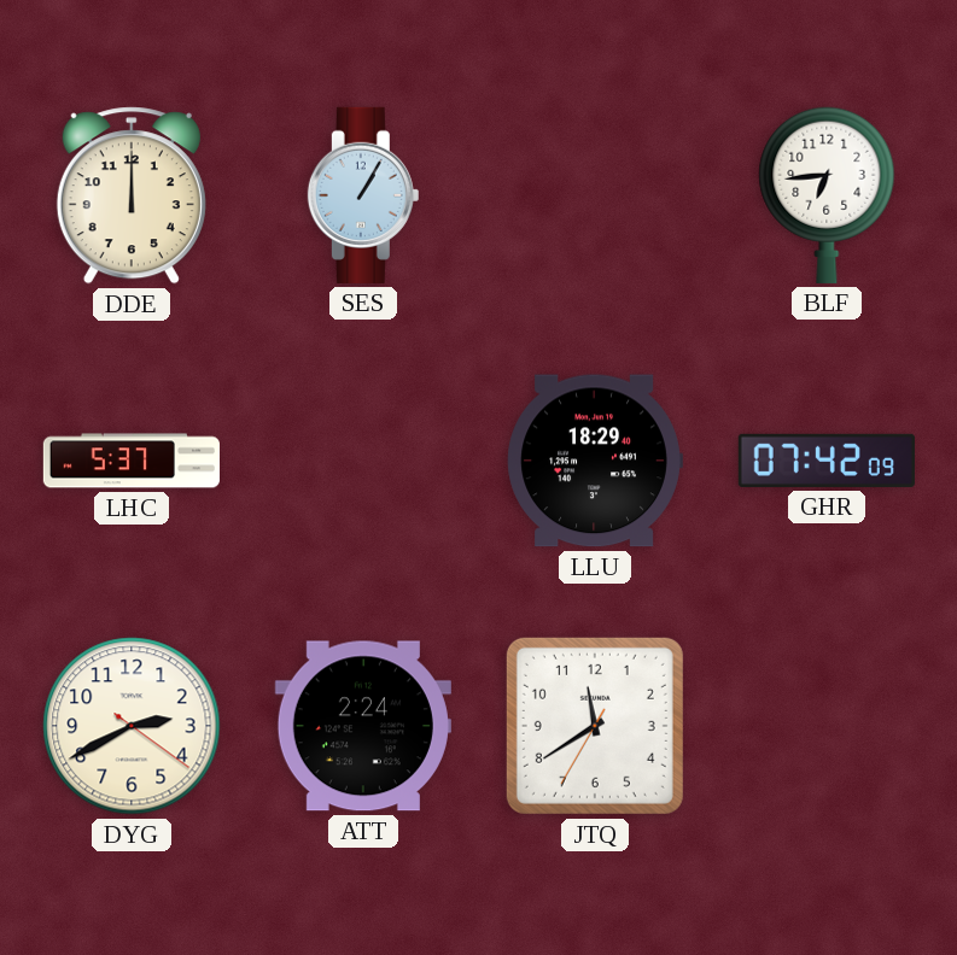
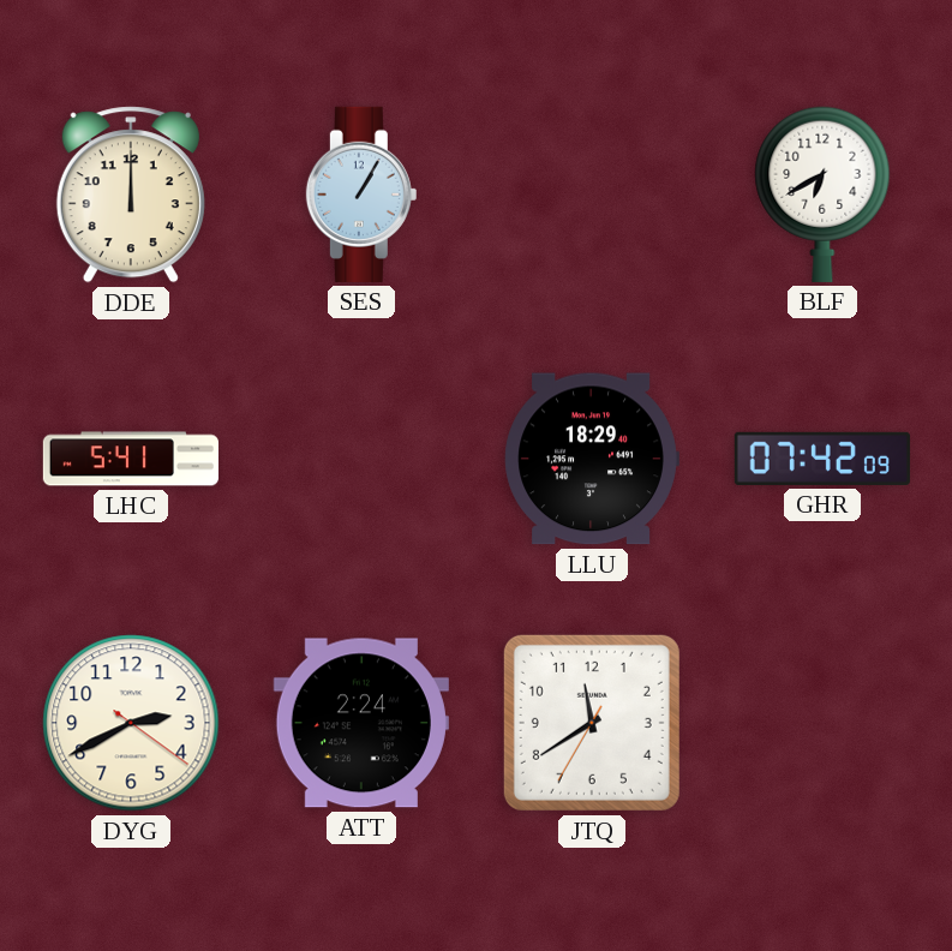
BLF: 6:44 -> 6:40 (822, 195)
LHC: 5:37 -> 5:41 (130, 459)
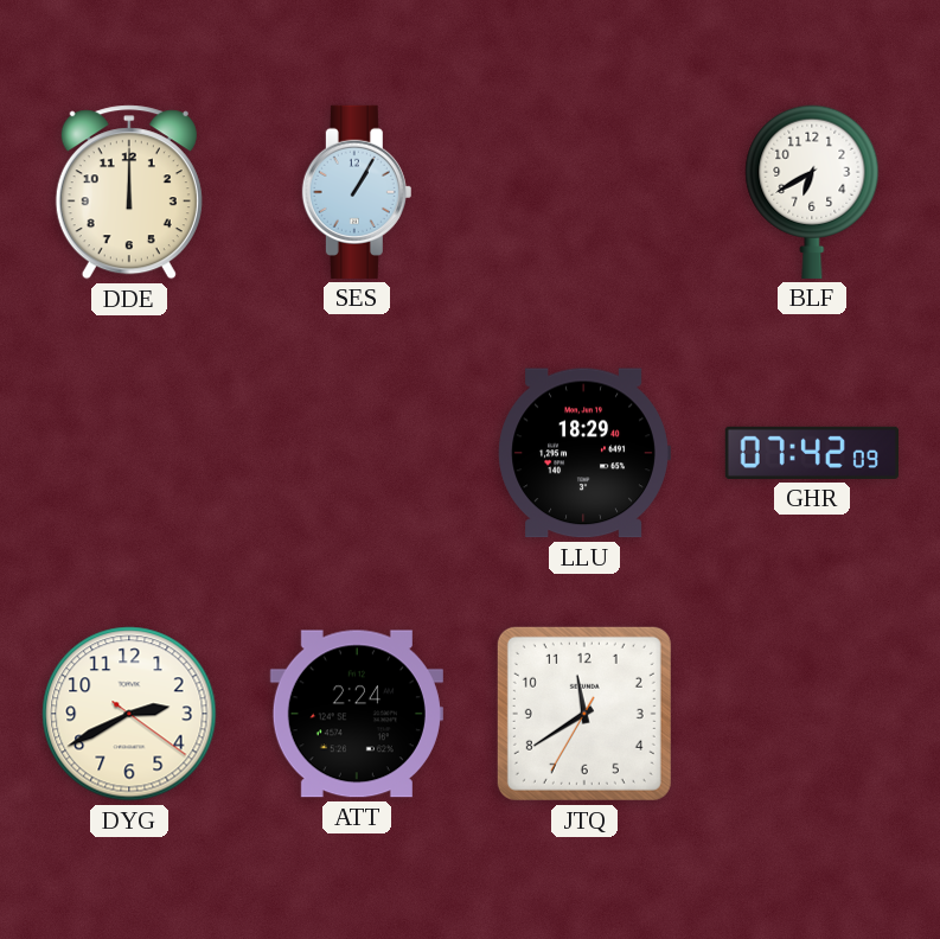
LHC: 5:41 -> none (130, 459)
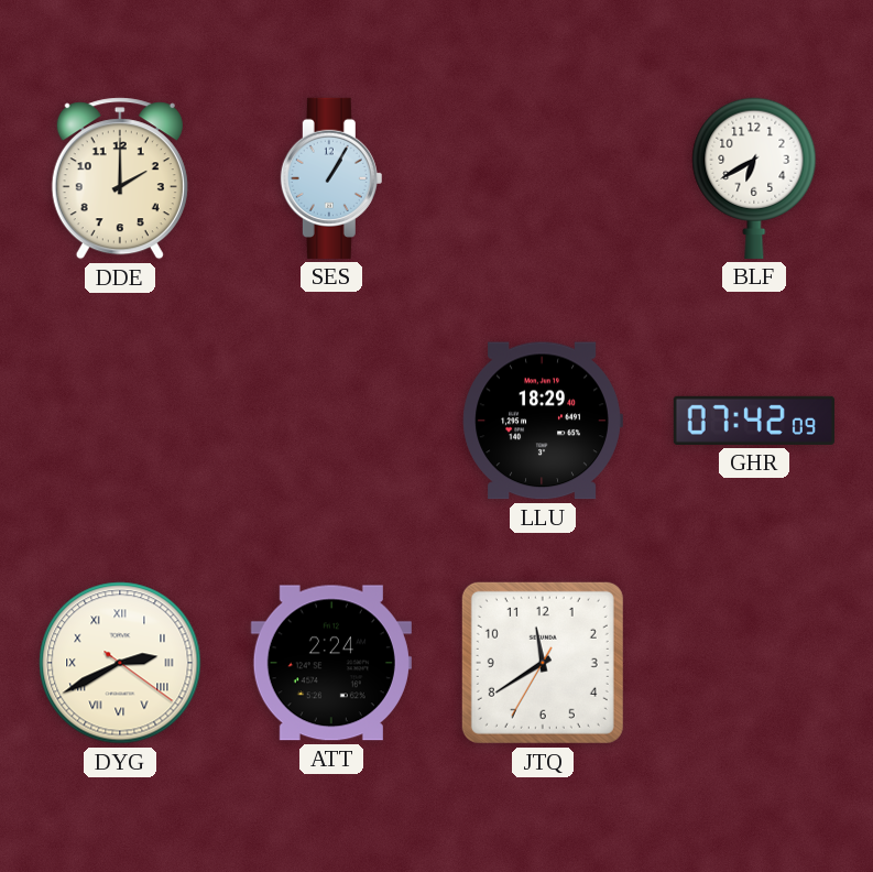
DDE: 12:00 -> 2:00 (120, 178)
DYG numerals: Arabic -> Roman (120, 663)
